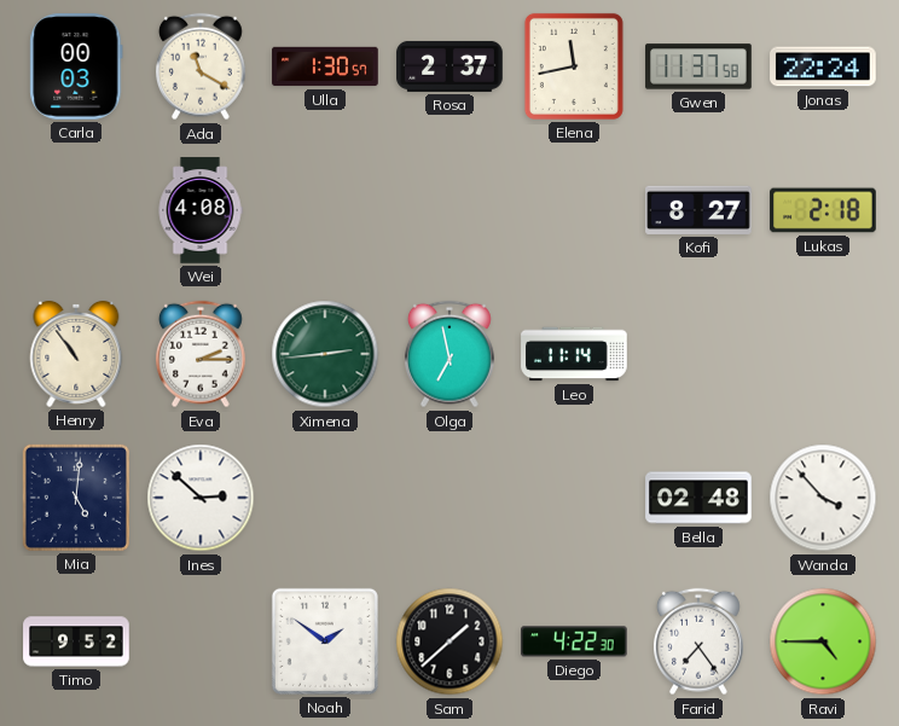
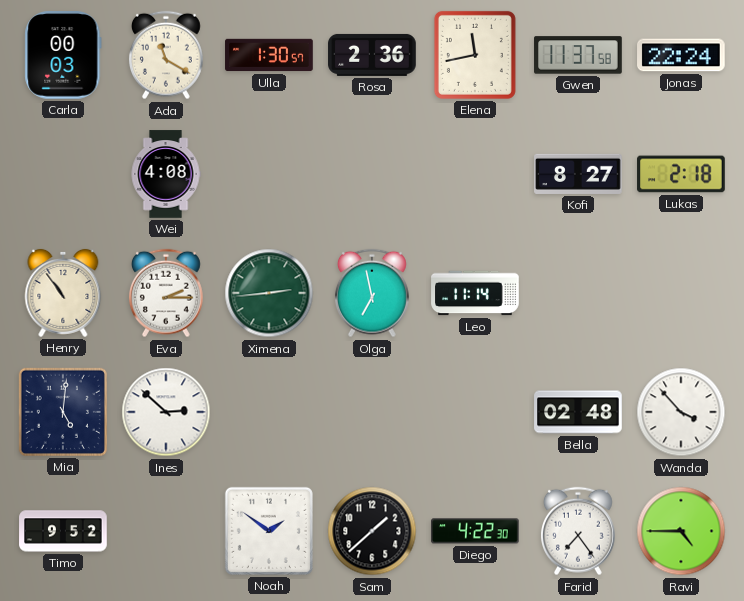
Rosa: 2:37 -> 2:36 (372, 55)
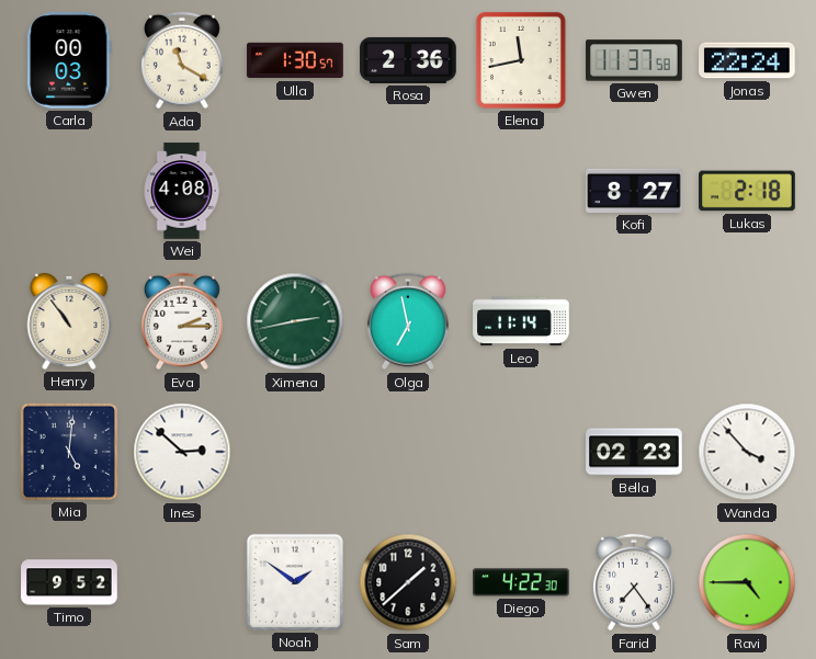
Ximena: 2:44 -> 2:43 (295, 321)
Bella: 02:48 -> 02:23 (634, 452)
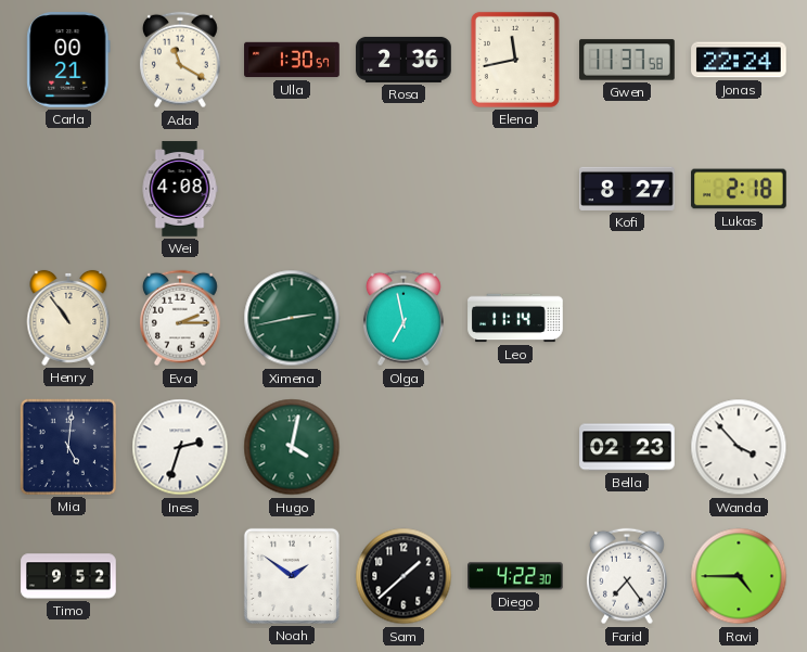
Carla: 00:03 -> 00:21 (68, 60)
Ines: 2:52 -> 2:33 (180, 447)
Hugo: none -> 4:02 (292, 447)
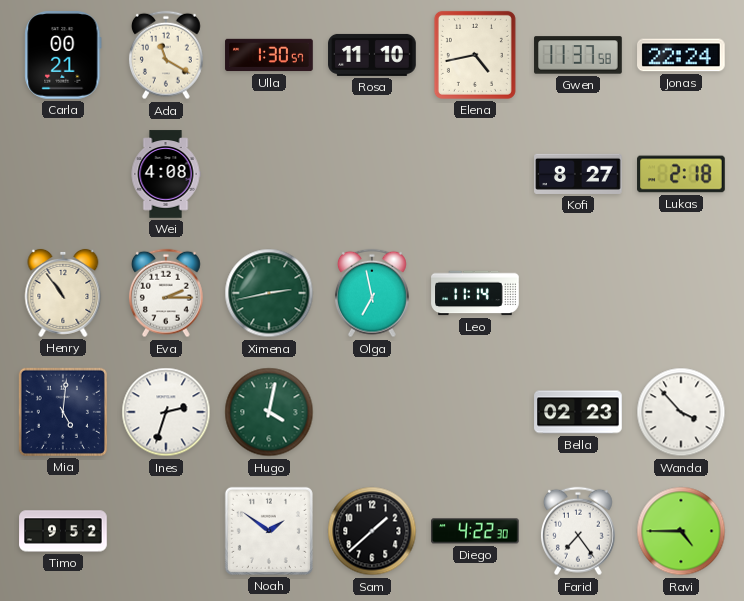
Rosa: 2:36 -> 11:10 (372, 55)
Elena: 11:43 -> 4:43 (475, 55)
